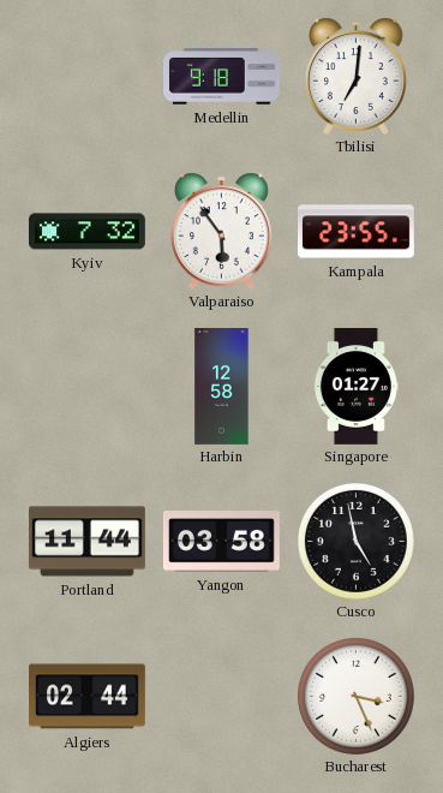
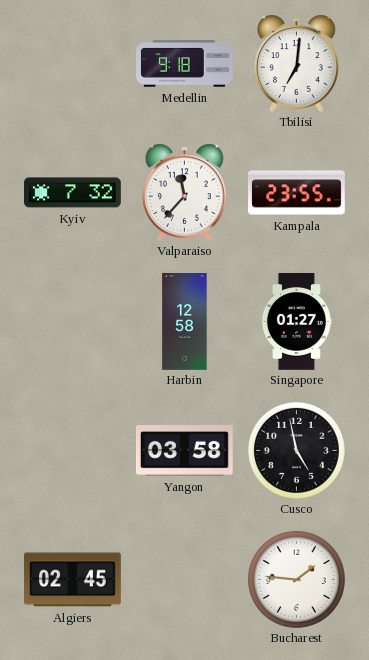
Valparaiso: 5:54 -> 11:37 (184, 192)
Portland: 11:44 -> none (86, 542)
Algiers: 02:44 -> 02:45 (73, 580)
Bucharest: 3:26 -> 1:46 (296, 579)
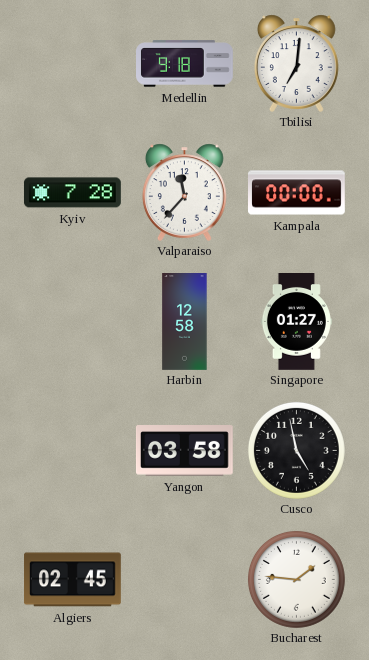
Kyiv: 7:32 -> 7:28 (72, 193)
Kampala: 23:55 -> 00:00 (297, 193)
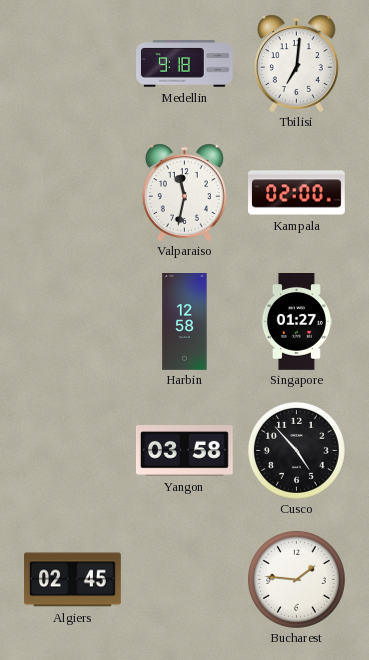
Kyiv: 7:28 -> none (72, 193)
Valparaiso: 11:37 -> 11:32 (184, 192)
Kampala: 00:00 -> 02:00 (297, 193)
Cusco: 4:58 -> 4:53 (296, 450)
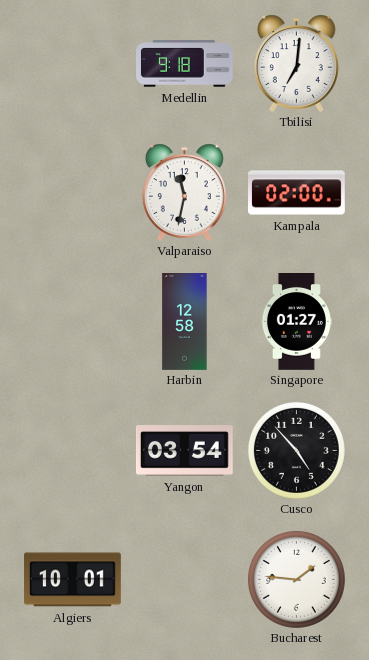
Yangon: 03:58 -> 03:54 (184, 451)
Algiers: 02:45 -> 10:01 (73, 580)
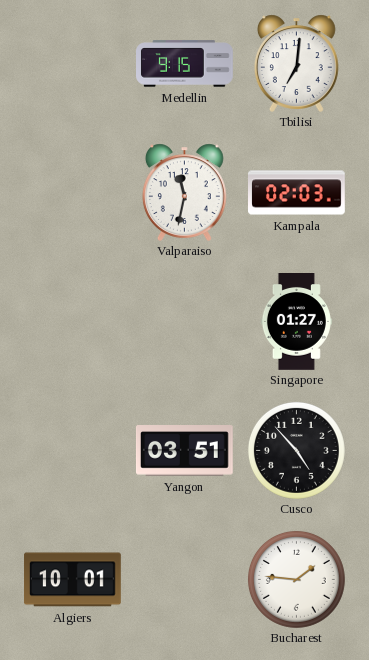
Medellin: 9:18 -> 9:15 (185, 64)
Kampala: 02:00 -> 02:03 (297, 193)
Harbin: 12:58 -> none (185, 322)
Yangon: 03:54 -> 03:51 (184, 451)
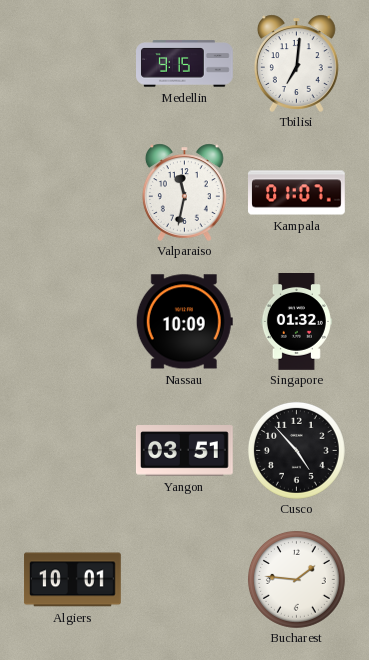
Kampala: 02:03 -> 01:07 (297, 193)
Nassau: none -> 10:09 (184, 322)
Singapore: 01:27 -> 01:32 (296, 322)
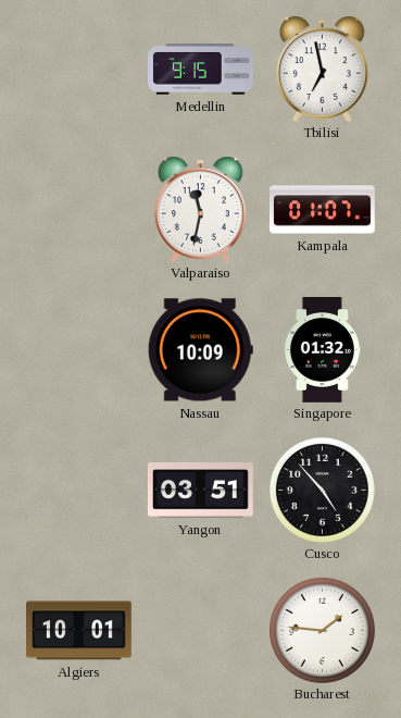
Tbilisi: 7:01 -> 6:58 (322, 69)
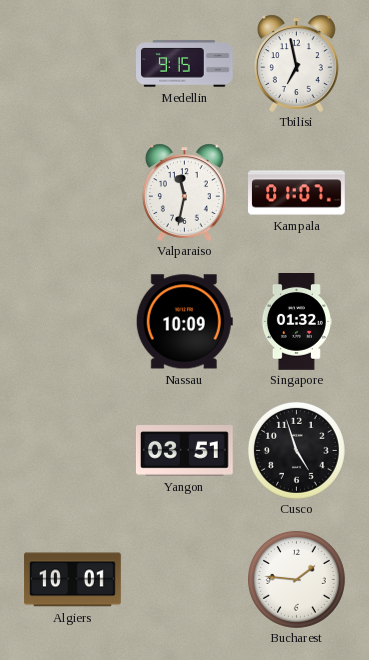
Cusco: 4:53 -> 4:57 (296, 450)
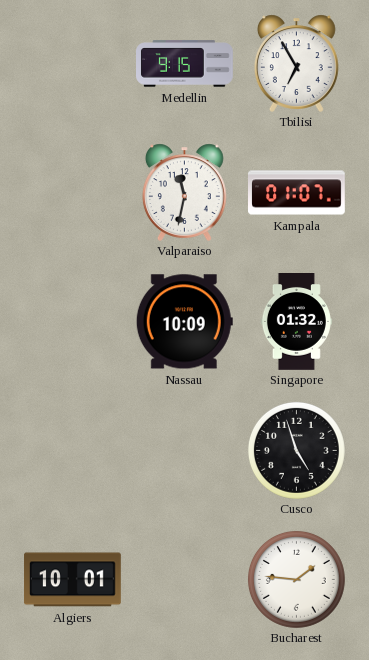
Tbilisi: 6:58 -> 6:55 (296, 63)
Yangon: 03:51 -> none (184, 451)
